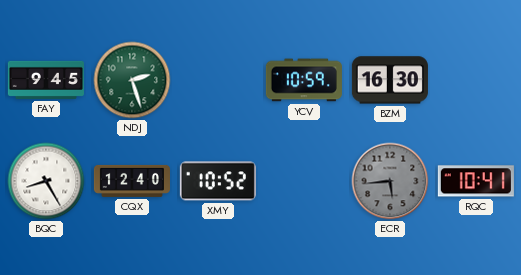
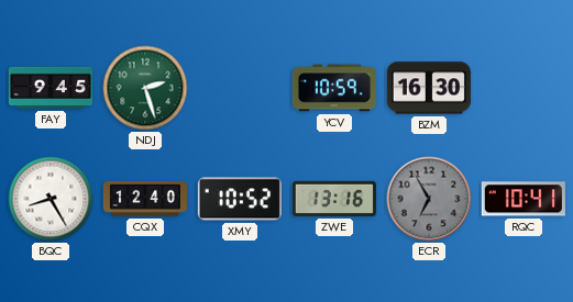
ZWE: none -> 13:16 (334, 199)
ECR: 5:44 -> 6:55 (429, 199)
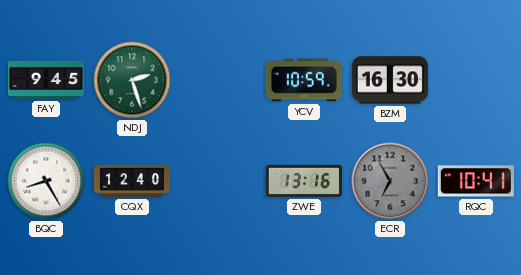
XMY: 10:52 -> none (240, 199)
